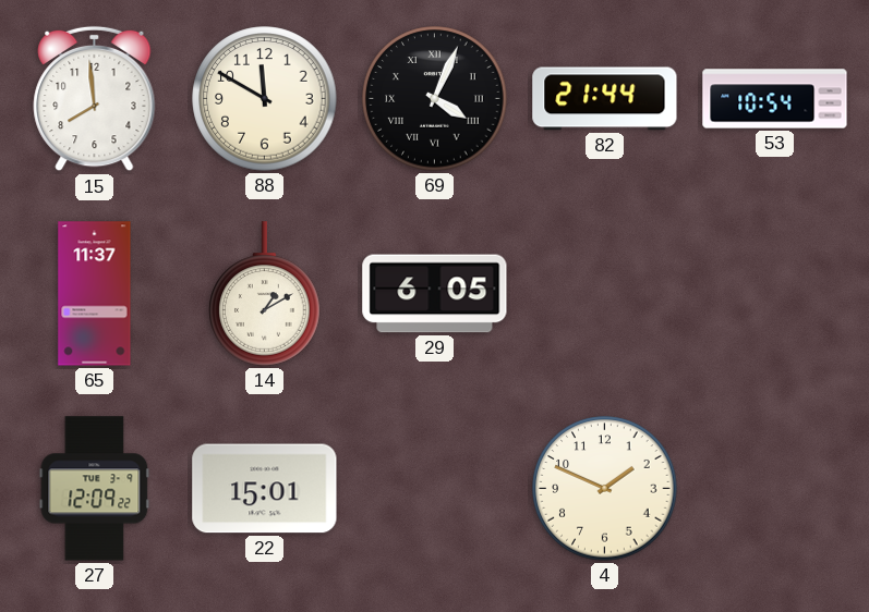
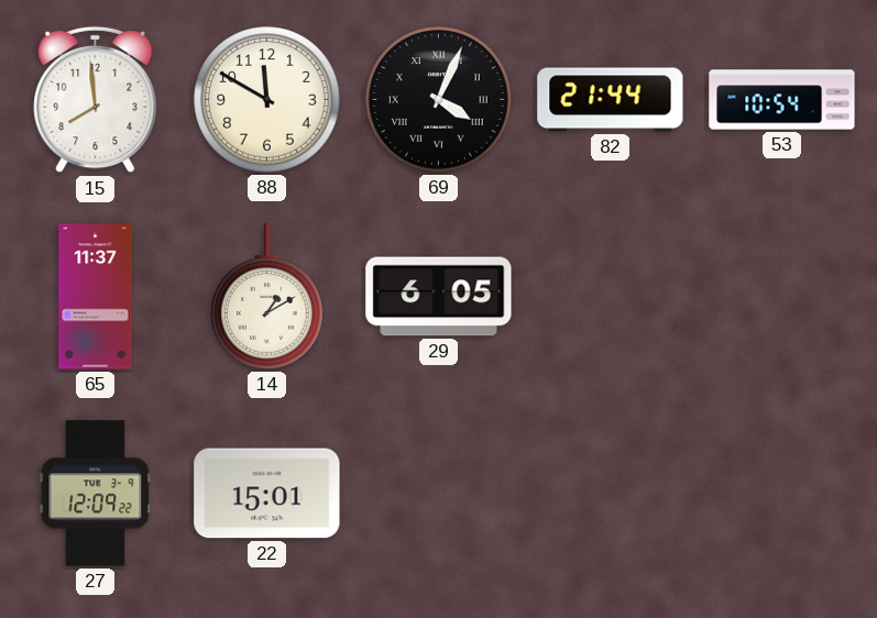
4: 1:49 -> none (605, 489)
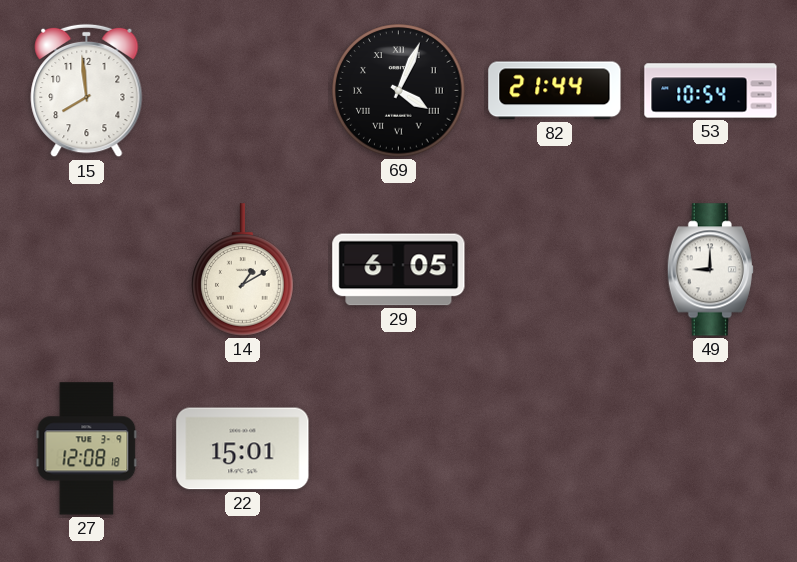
88: 11:50 -> none (267, 100)
65: 11:37 -> none (96, 297)
49: none -> 9:00 (710, 270)
27: 12:09 -> 12:08 (87, 449)
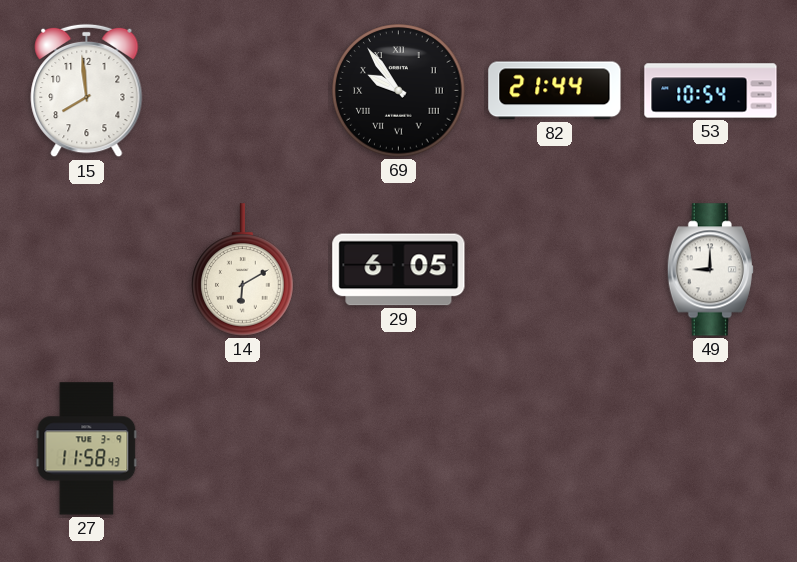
69: 4:04 -> 9:54 (399, 91)
14: 1:10 -> 6:10 (243, 270)
27: 12:08 -> 11:58 (87, 449)
22: 15:01 -> none (243, 449)
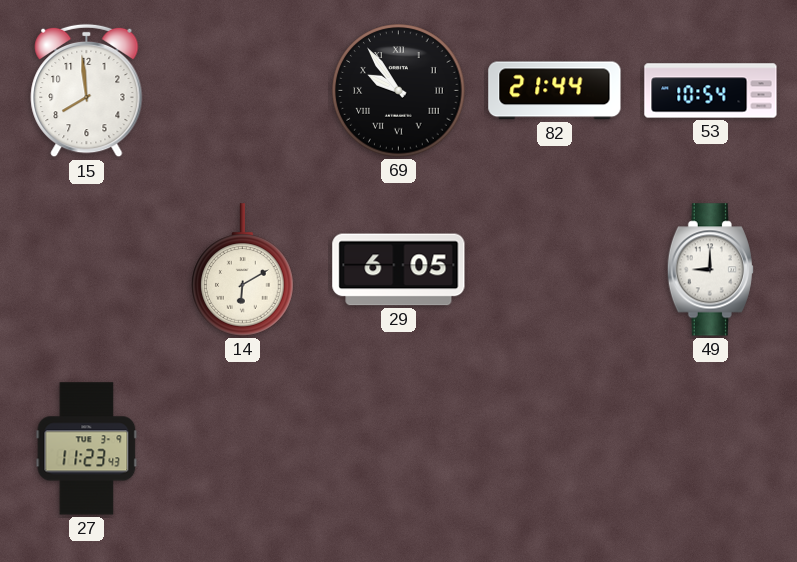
27: 11:58 -> 11:23 (87, 449)
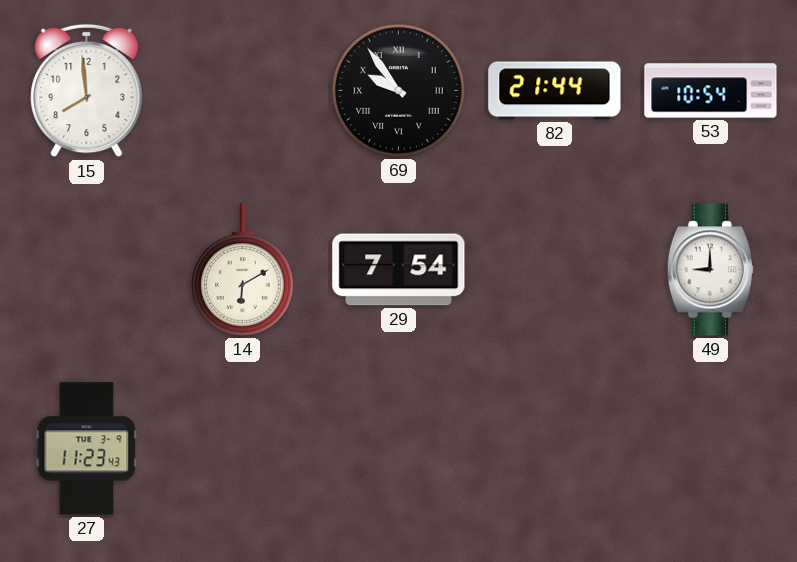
29: 6:05 -> 7:54 (399, 270)
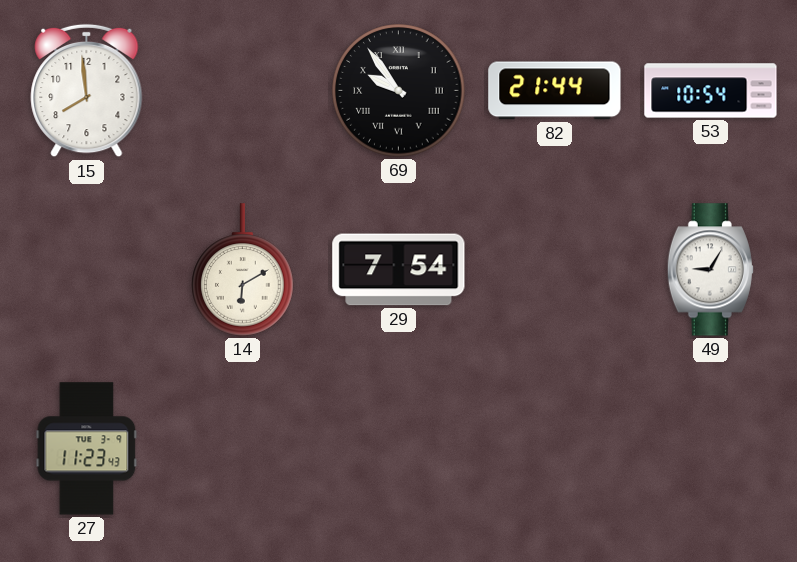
49: 9:00 -> 9:05 (710, 270)
